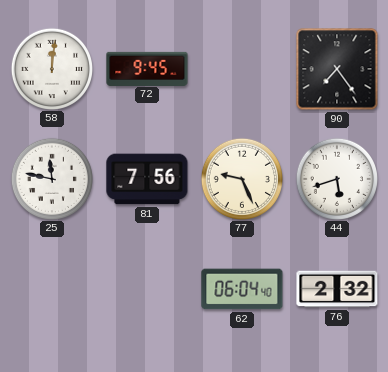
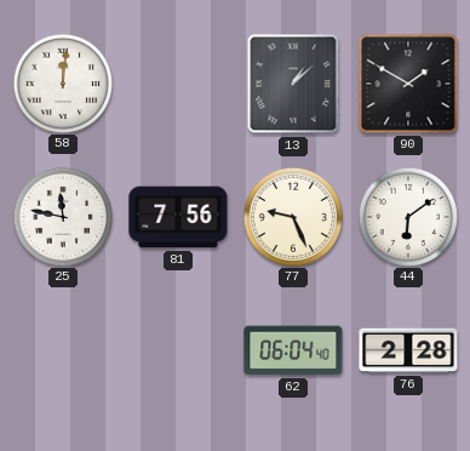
72: 9:45 -> none (147, 68)
13: none -> 1:08 (293, 84)
90: 7:24 -> 1:50 (408, 84)
44: 5:42 -> 6:09 (407, 216)
76: 2:32 -> 2:28 (408, 350)
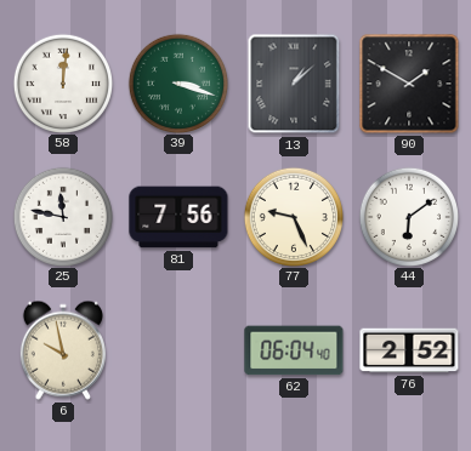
39: none -> 3:18 (177, 82)
6: none -> 9:58 (63, 350)
76: 2:28 -> 2:52 (409, 350)
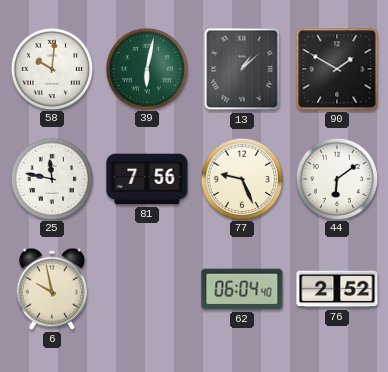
58: 12:01 -> 10:01 (51, 68)
39: 3:18 -> 6:02 (146, 68)
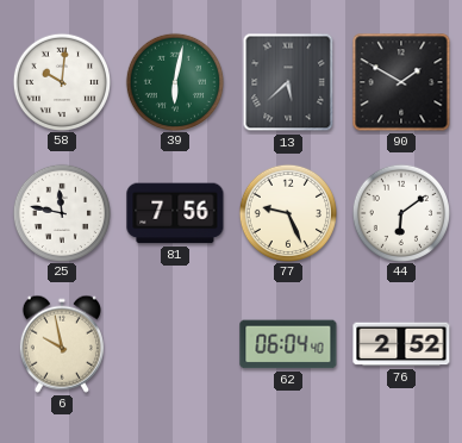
13: 1:08 -> 5:38 (288, 82)
